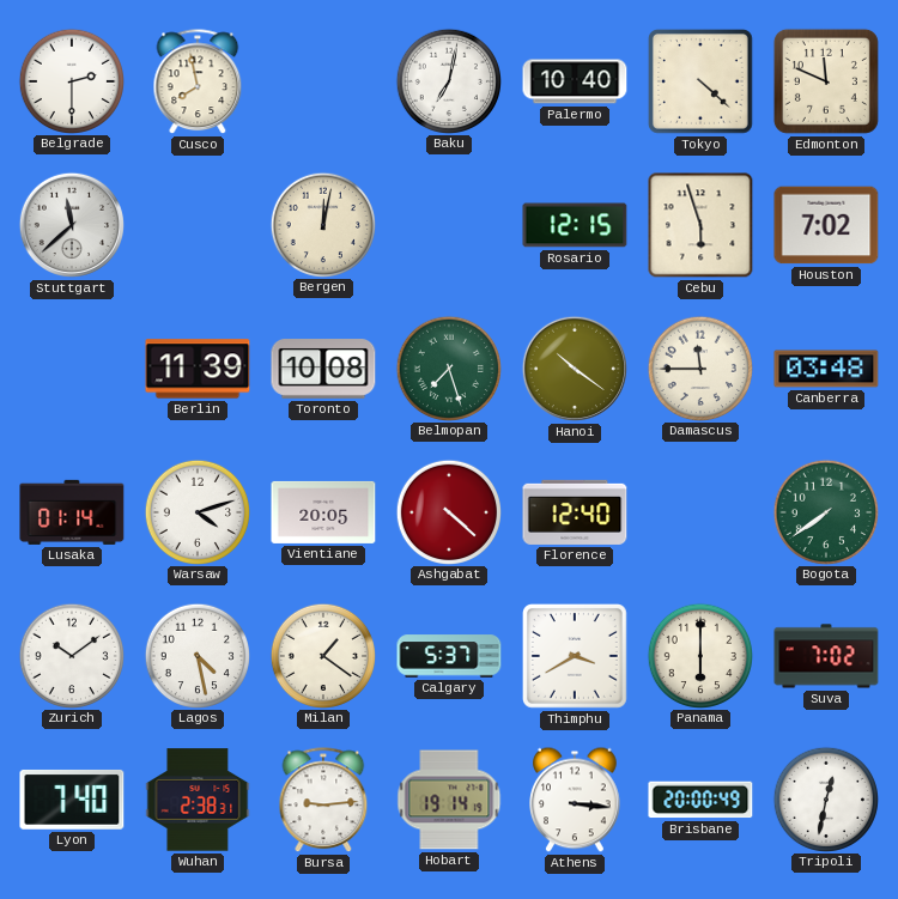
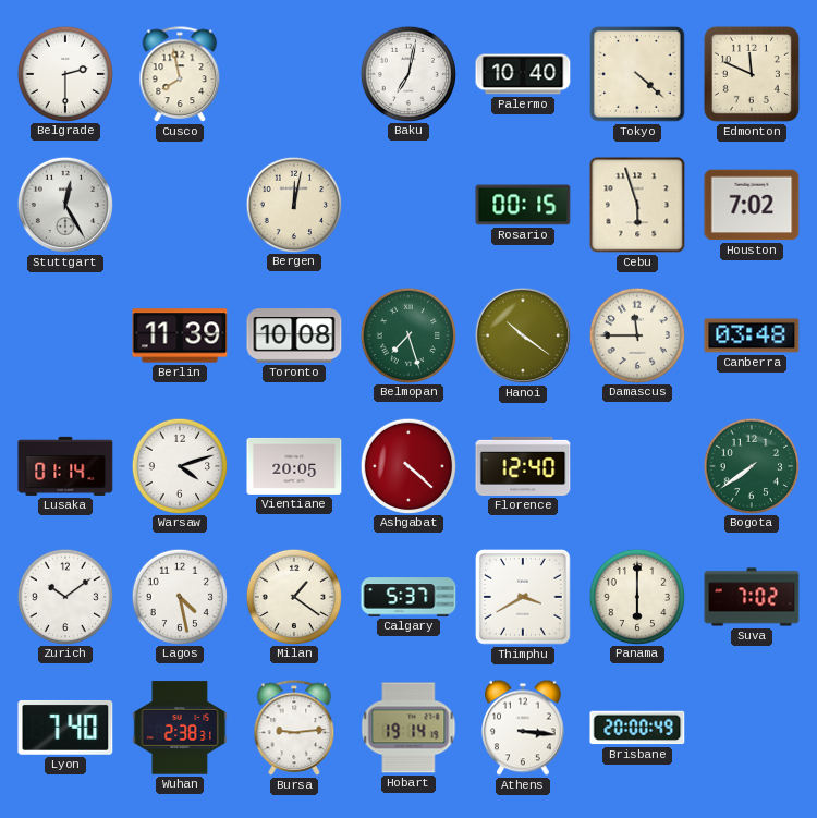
Stuttgart: 11:38 -> 12:25 (65, 205)
Rosario: 12:15 -> 00:15 (523, 205)
Tripoli: 12:32 -> none (825, 798)
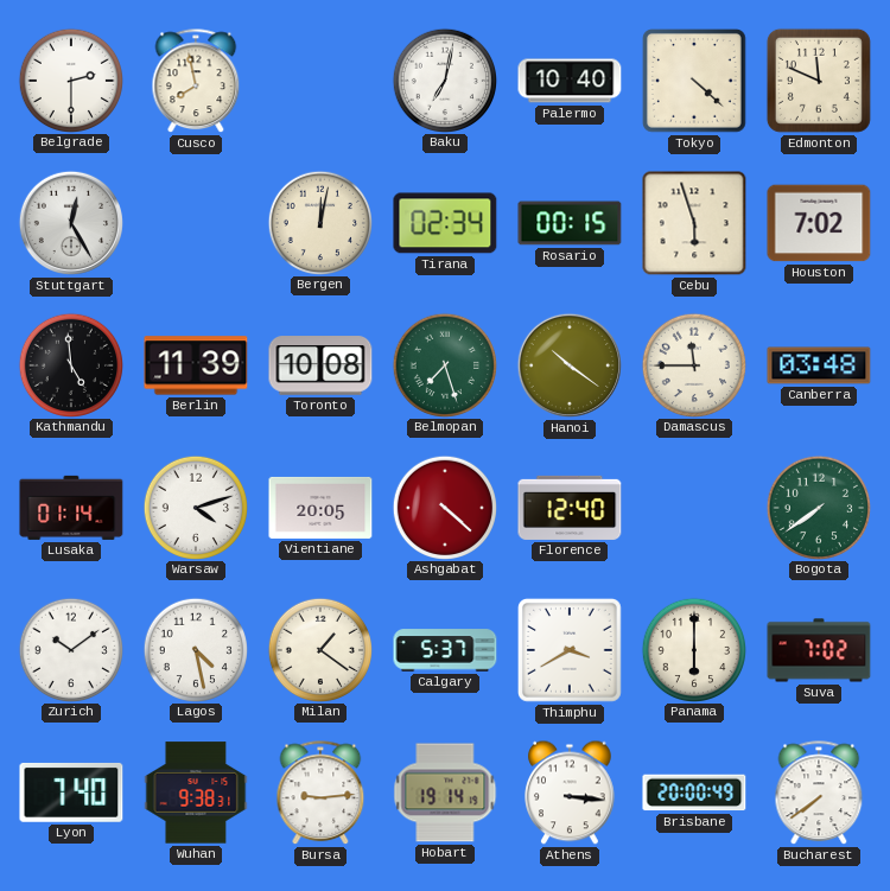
Tirana: none -> 02:34 (445, 223)
Kathmandu: none -> 4:59 (70, 364)
Wuhan: 2:38 -> 9:38 (196, 793)
Bucharest: none -> 7:39 (819, 794)
